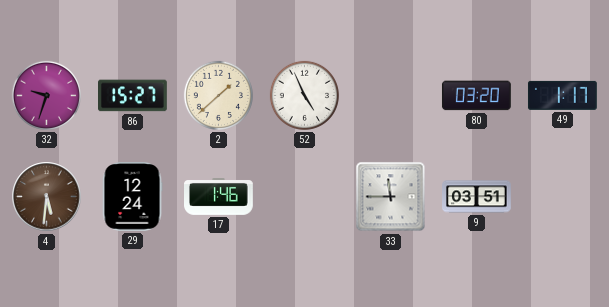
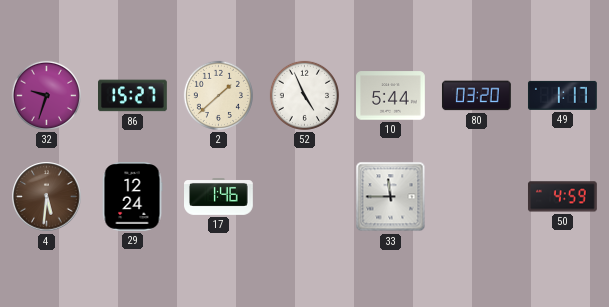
10: none -> 5:44 (391, 96)
9: 03:51 -> none (477, 197)
50: none -> 4:59 (562, 197)
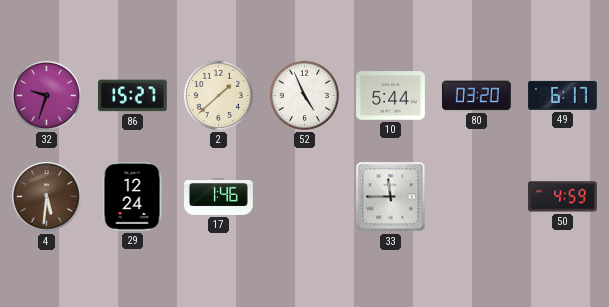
49: 1:17 -> 6:17 (562, 95)
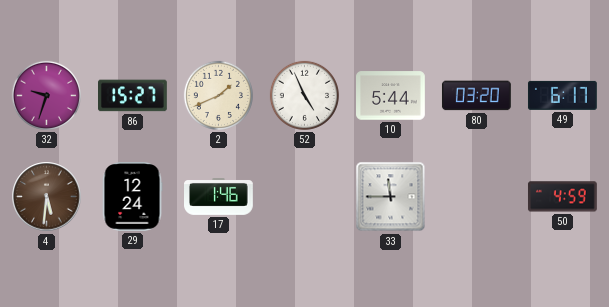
2: 1:38 -> 1:41 (218, 95)
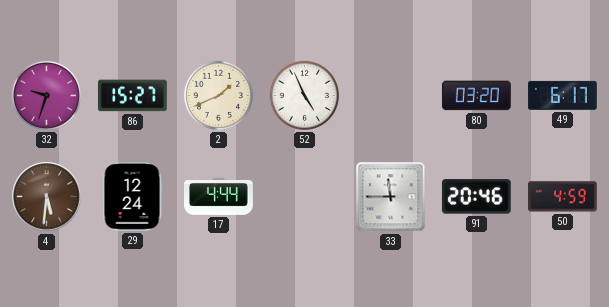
10: 5:44 -> none (391, 96)
17: 1:46 -> 4:44 (219, 197)
91: none -> 20:46 (476, 197)
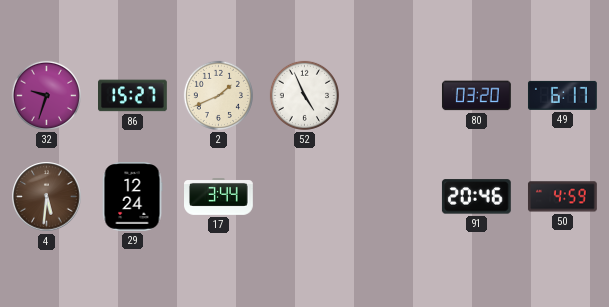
17: 4:44 -> 3:44 (219, 197)
33: 11:45 -> none (391, 197)
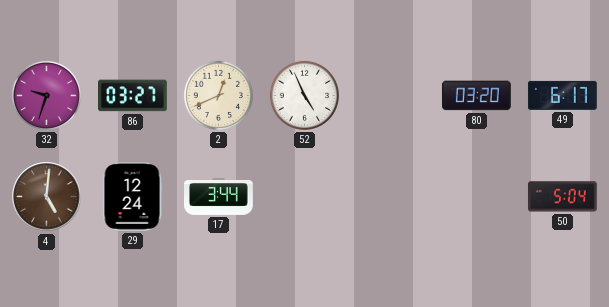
86: 15:27 -> 03:27 (133, 96)
2: 1:41 -> 12:41 (218, 95)
4: 5:31 -> 5:01 (47, 197)
91: 20:46 -> none (476, 197)
50: 4:59 -> 5:04 (562, 197)
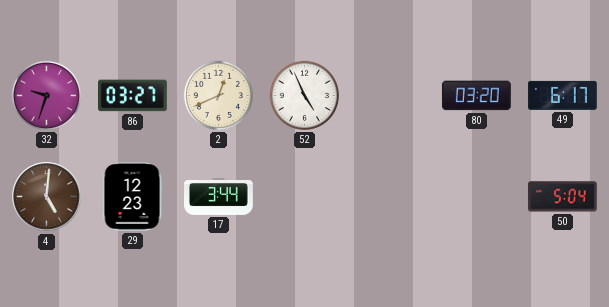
29: 12:24 -> 12:23 (132, 197)
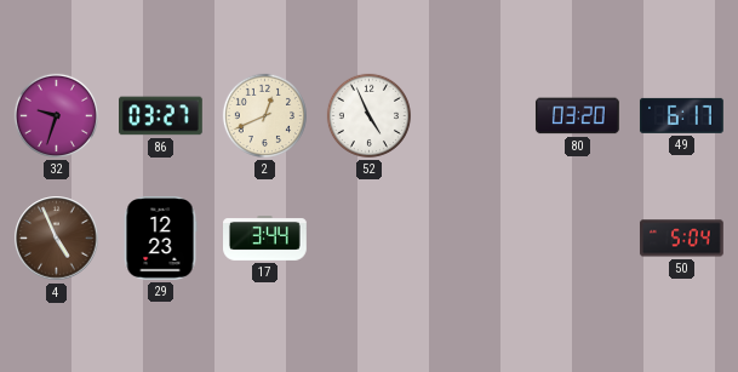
4: 5:01 -> 4:56 (57, 239)
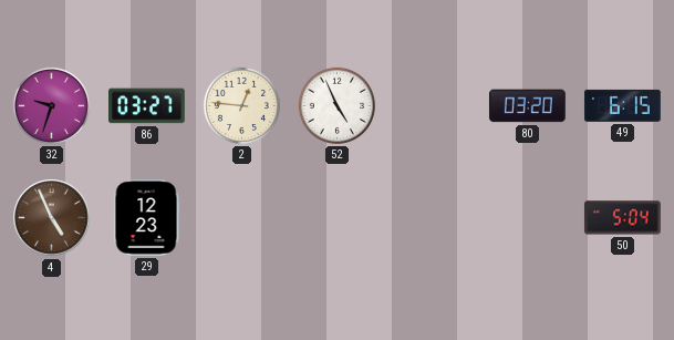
2: 12:41 -> 12:46 (241, 105)
49: 6:17 -> 6:15 (622, 105)
17: 3:44 -> none (265, 239)
